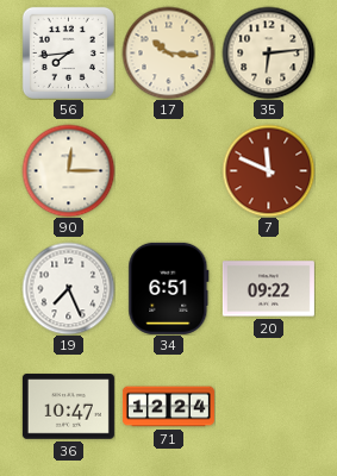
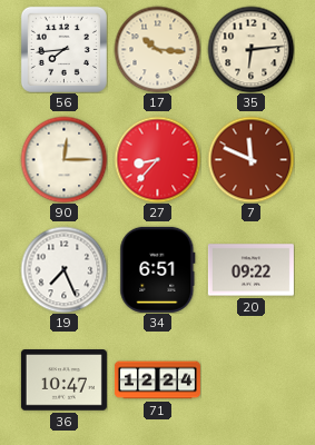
27: none -> 8:37 (157, 159)
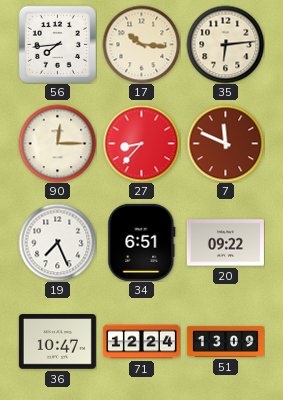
51: none -> 13:09 (225, 341)
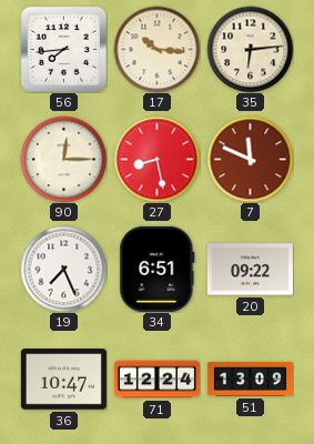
27: 8:37 -> 8:28 (156, 159)
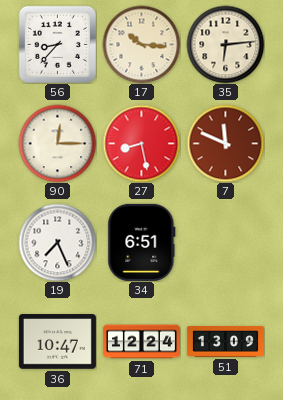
56: 7:44 -> 8:37 (57, 44)
20: 09:22 -> none (250, 270)
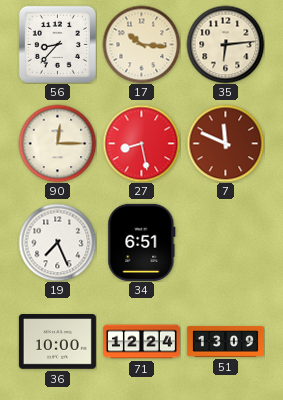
36: 10:47 -> 10:00 (57, 342)
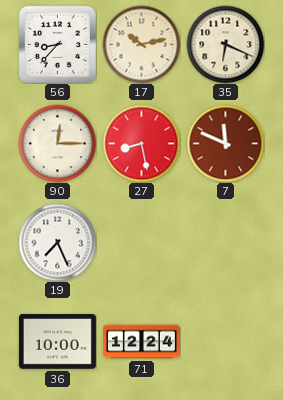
17: 10:16 -> 10:13 (141, 44)
35: 6:14 -> 6:19 (225, 44)
34: 6:51 -> none (142, 242)
51: 13:09 -> none (225, 341)
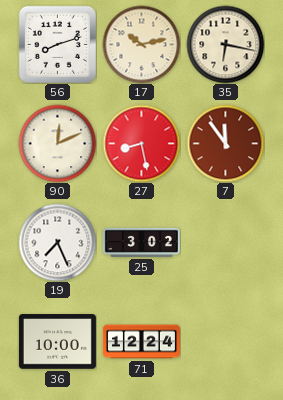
56: 8:37 -> 8:12 (57, 44)
35: 6:19 -> 6:17 (225, 44)
90: 12:15 -> 12:11 (57, 143)
7: 11:49 -> 11:54 (225, 143)
25: none -> 3:02 (141, 242)
